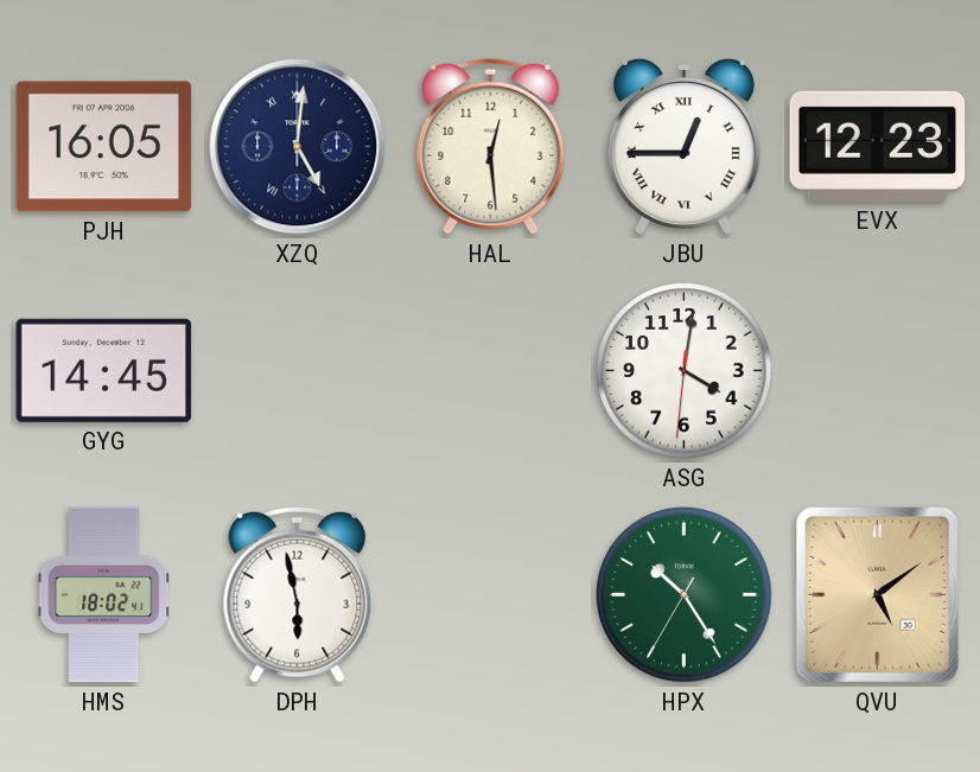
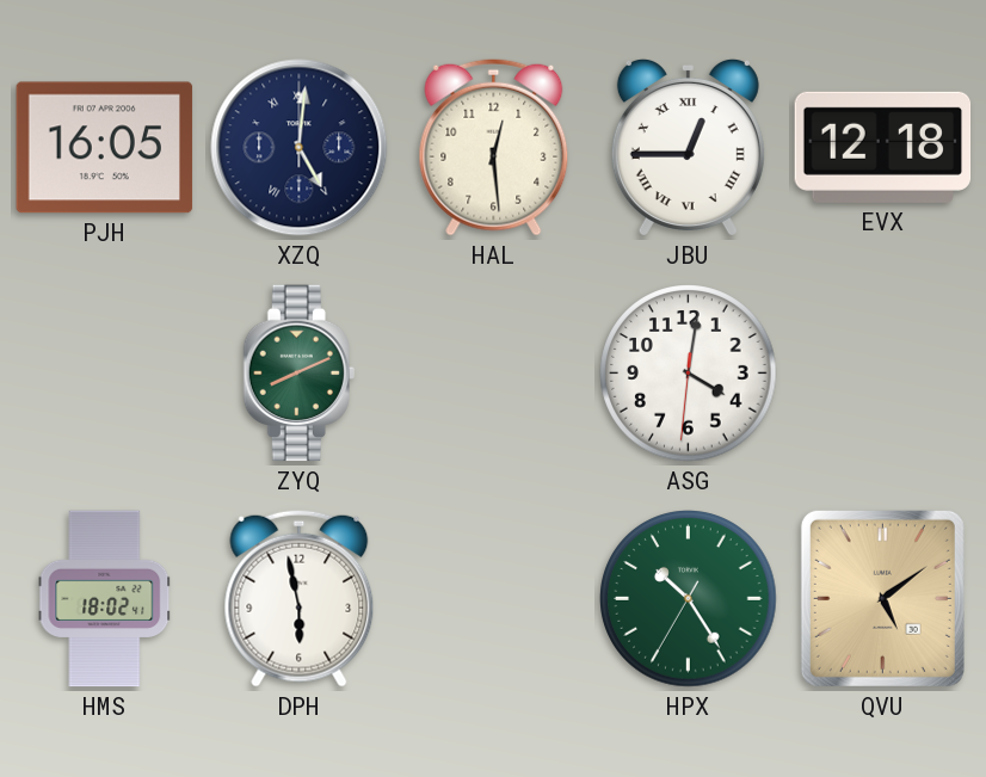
EVX: 12:23 -> 12:18 (883, 147)
GYG: 14:45 -> none (104, 370)
ZYQ: none -> 8:11 (298, 374)
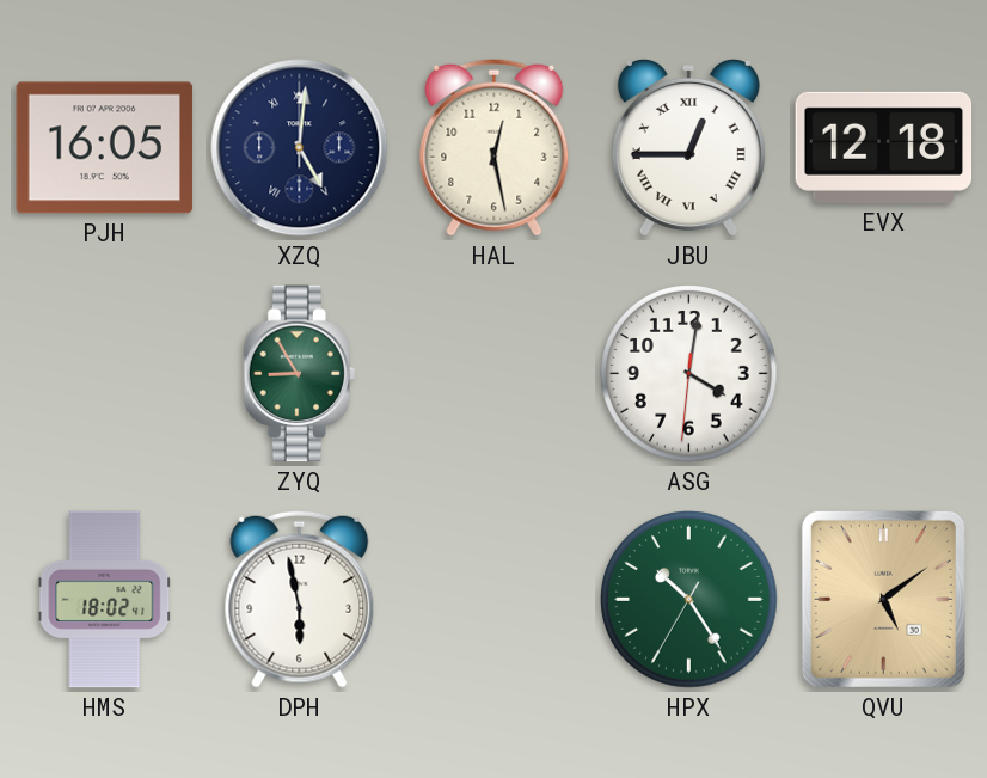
HAL: 12:29 -> 12:28 (495, 147)
ZYQ: 8:11 -> 8:55 (299, 374)
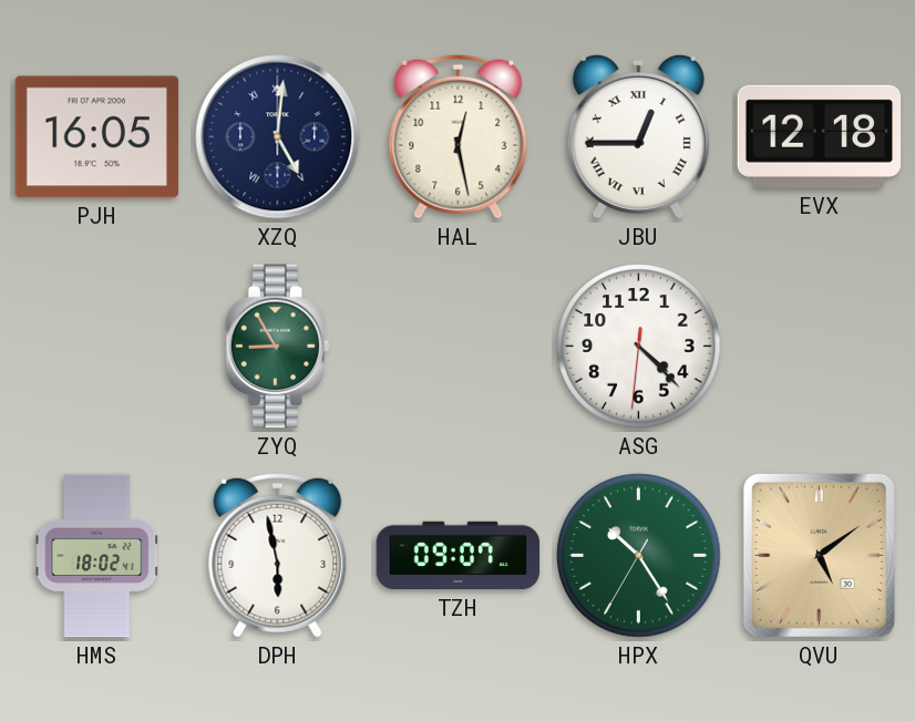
ASG: 4:01 -> 4:22 (639, 347)
TZH: none -> 09:07 (459, 556)
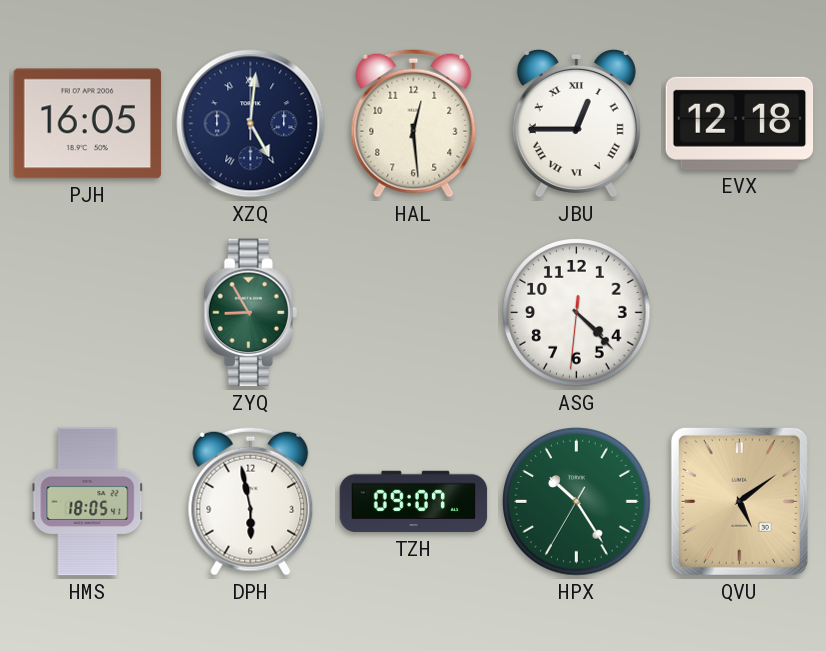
HAL: 12:28 -> 12:29 (414, 123)
HMS: 18:02 -> 18:05 (88, 502)
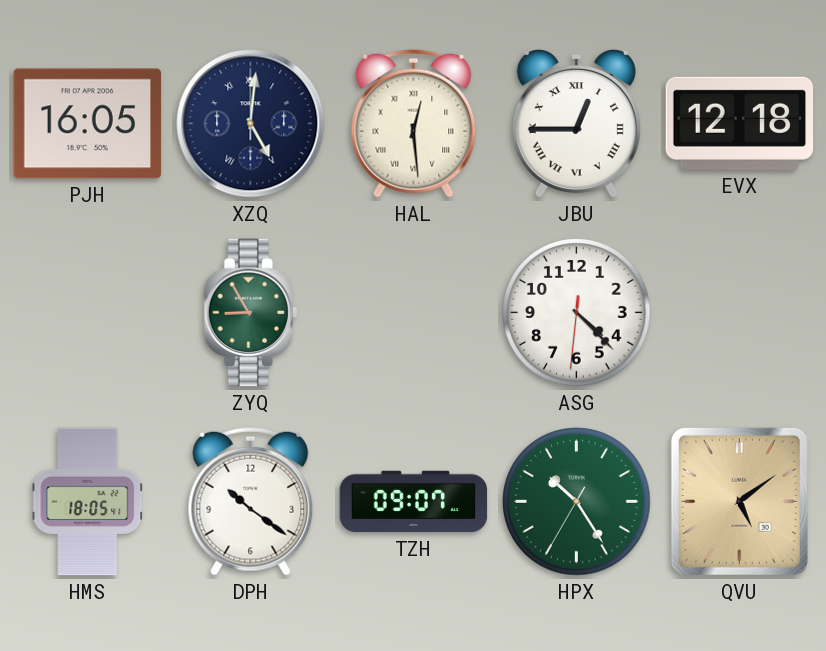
HAL numerals: Arabic -> Roman (414, 123)
DPH: 5:58 -> 10:21 (251, 501)
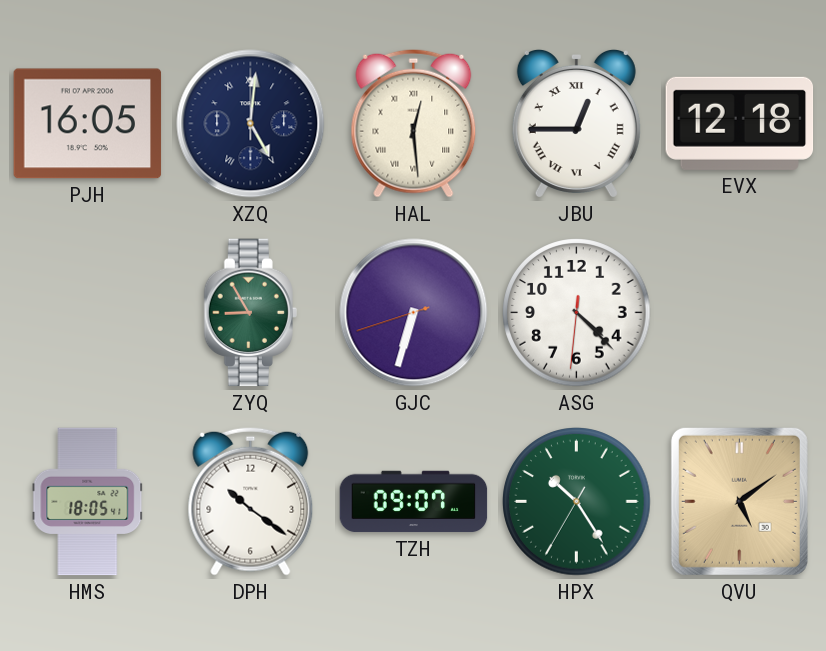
GJC: none -> 6:32 (414, 313)
